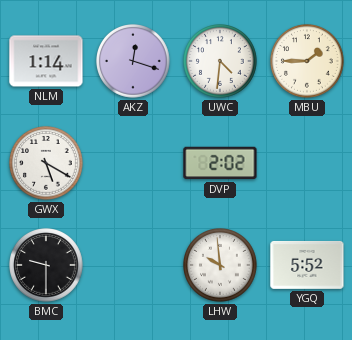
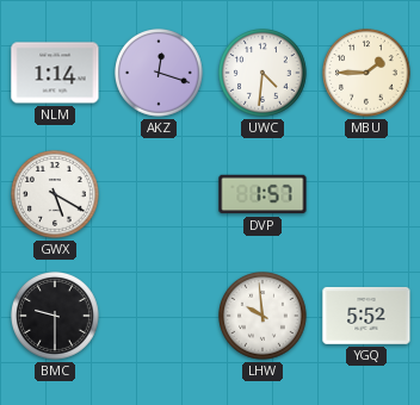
DVP: 2:02 -> 1:57 (262, 194)
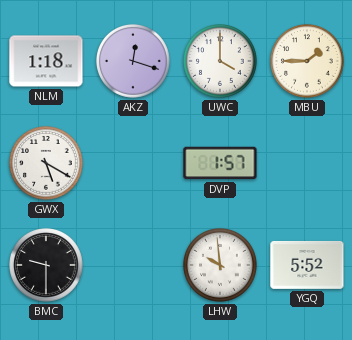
NLM: 1:14 -> 1:18 (46, 61)
UWC: 4:31 -> 4:00 (221, 62)
